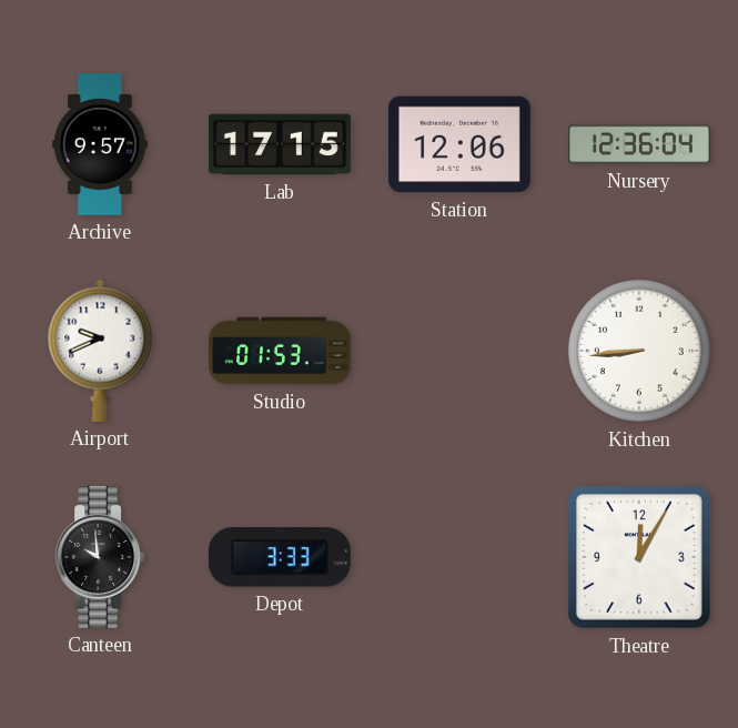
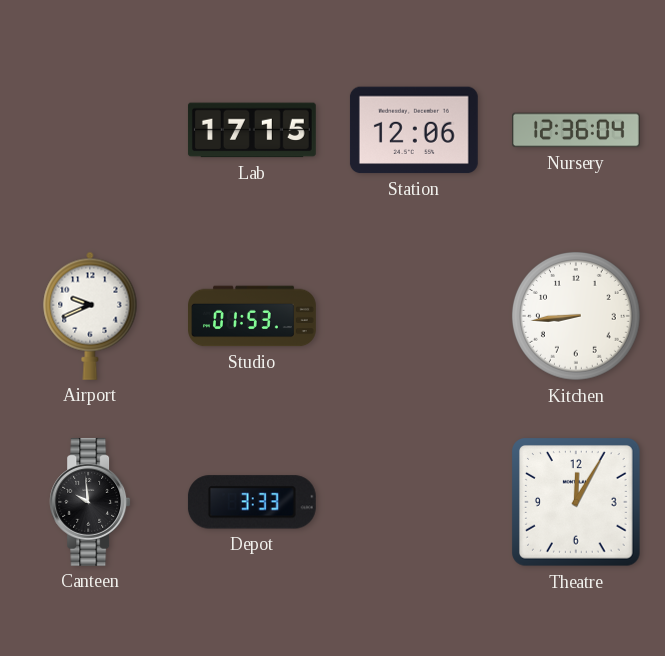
Archive: 9:57 -> none (100, 145)
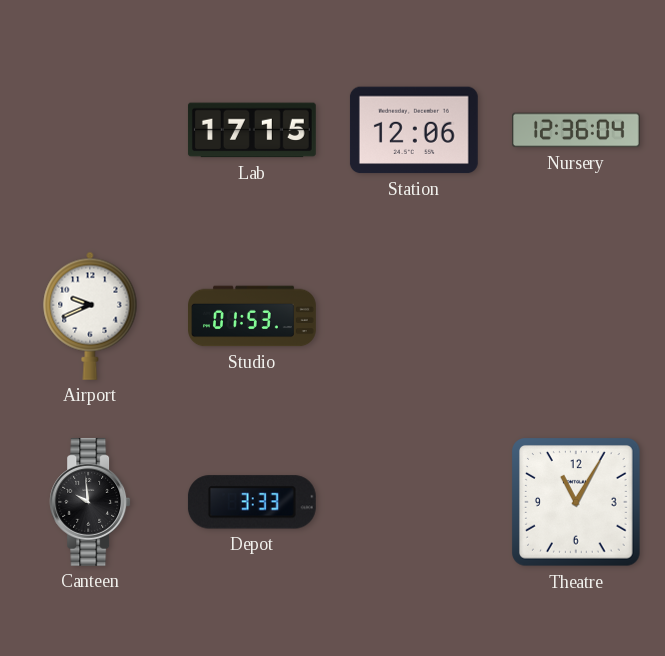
Kitchen: 8:44 -> none (577, 317)
Theatre: 12:05 -> 11:05 (576, 502)
